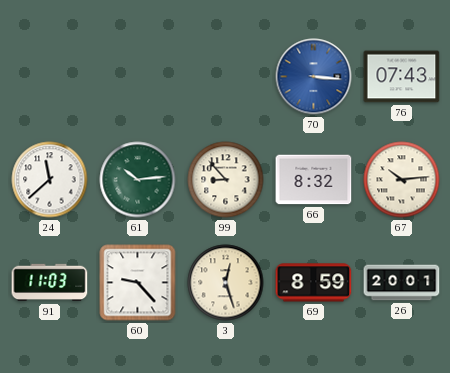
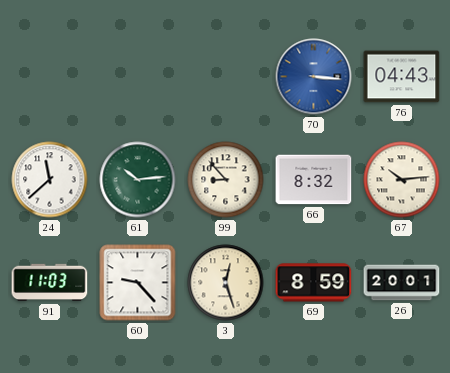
76: 07:43 -> 04:43 (402, 77)
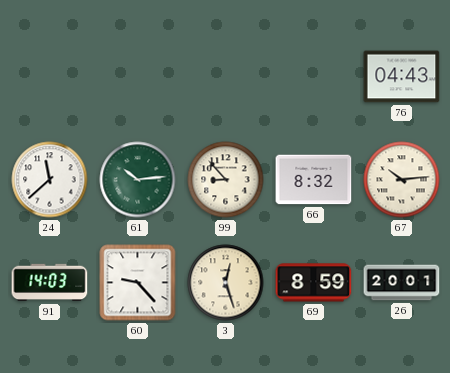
70: 3:16 -> none (314, 77)
91: 11:03 -> 14:03 (50, 283)
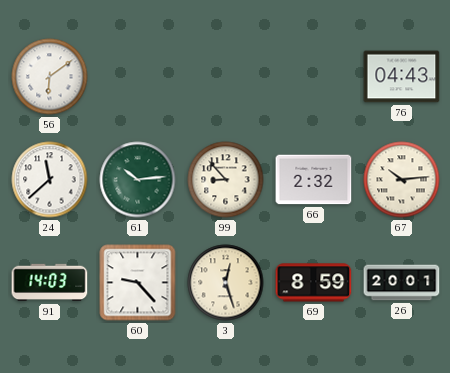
56: none -> 6:09 (50, 77)
66: 8:32 -> 2:32 (314, 180)
